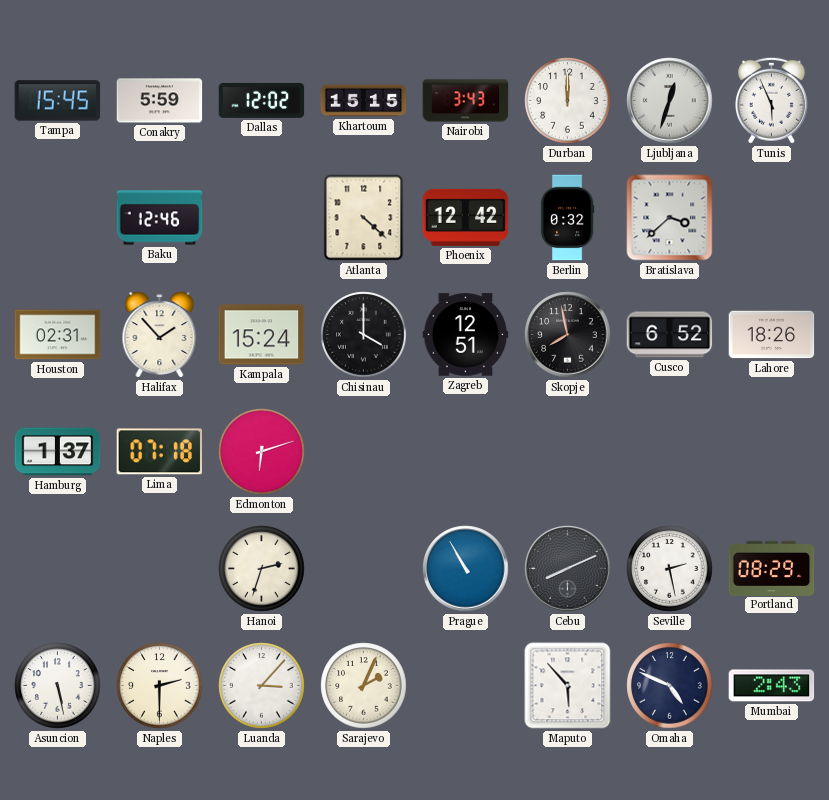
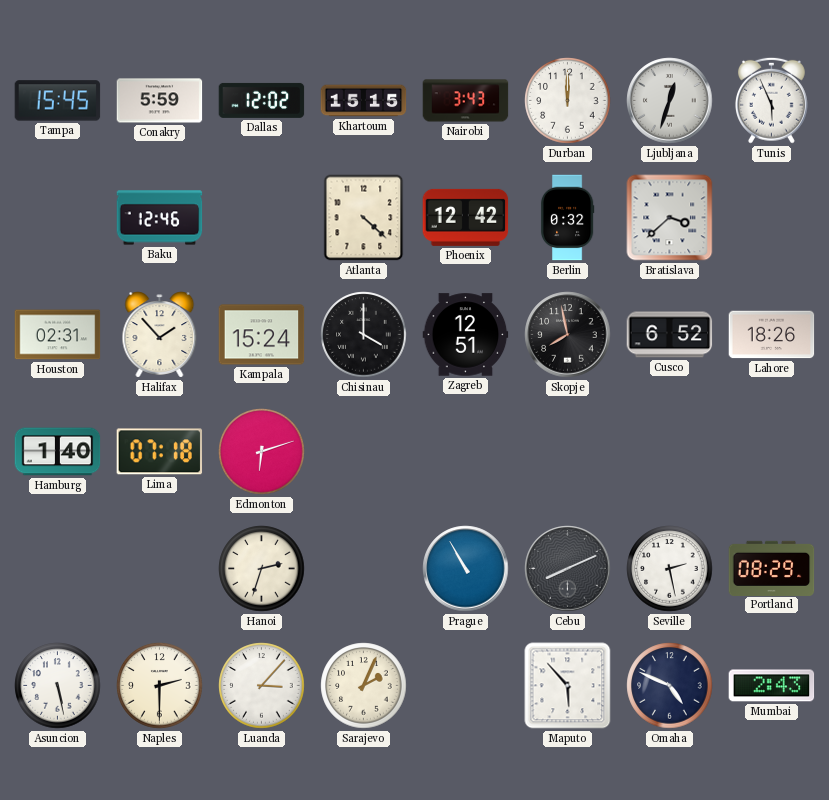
Hamburg: 1:37 -> 1:40 (58, 452)
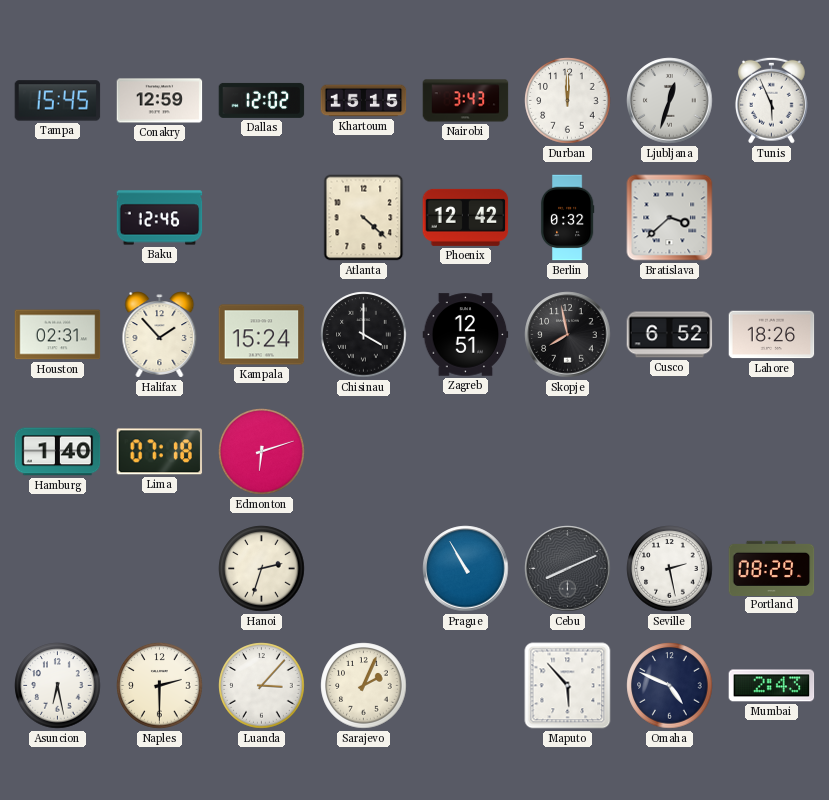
Conakry: 5:59 -> 12:59 (160, 101)
Asuncion: 5:28 -> 6:28 (58, 686)
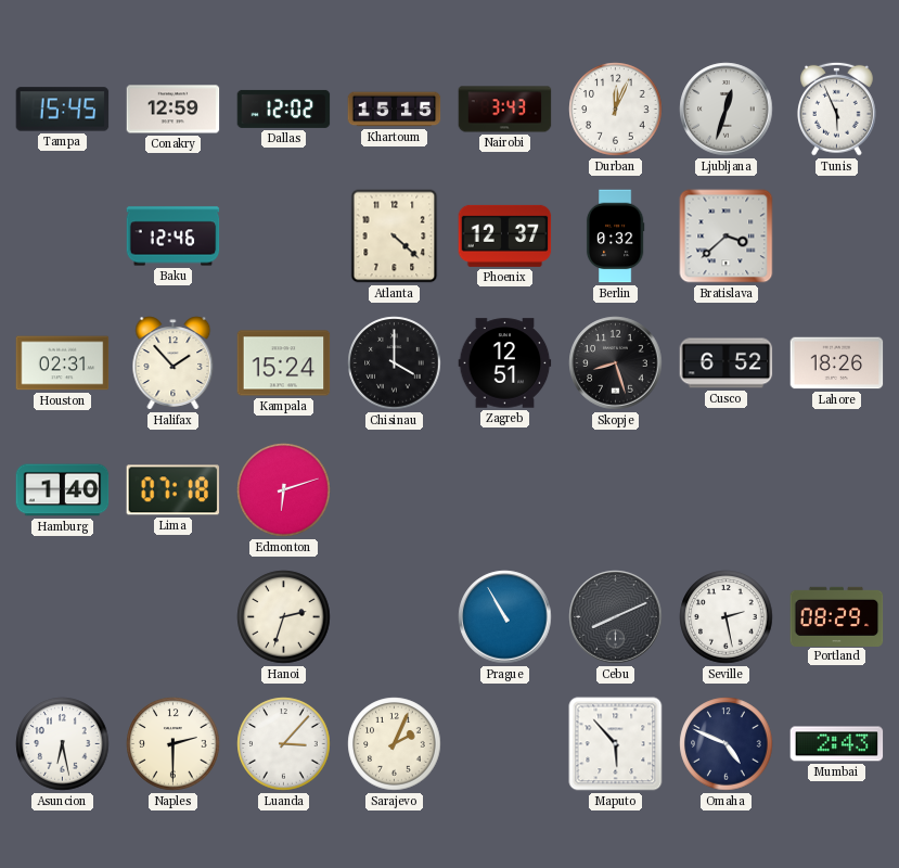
Durban: 12:00 -> 12:04 (616, 110)
Phoenix: 12:42 -> 12:37 (505, 235)
Skopje: 7:58 -> 8:27 (616, 363)
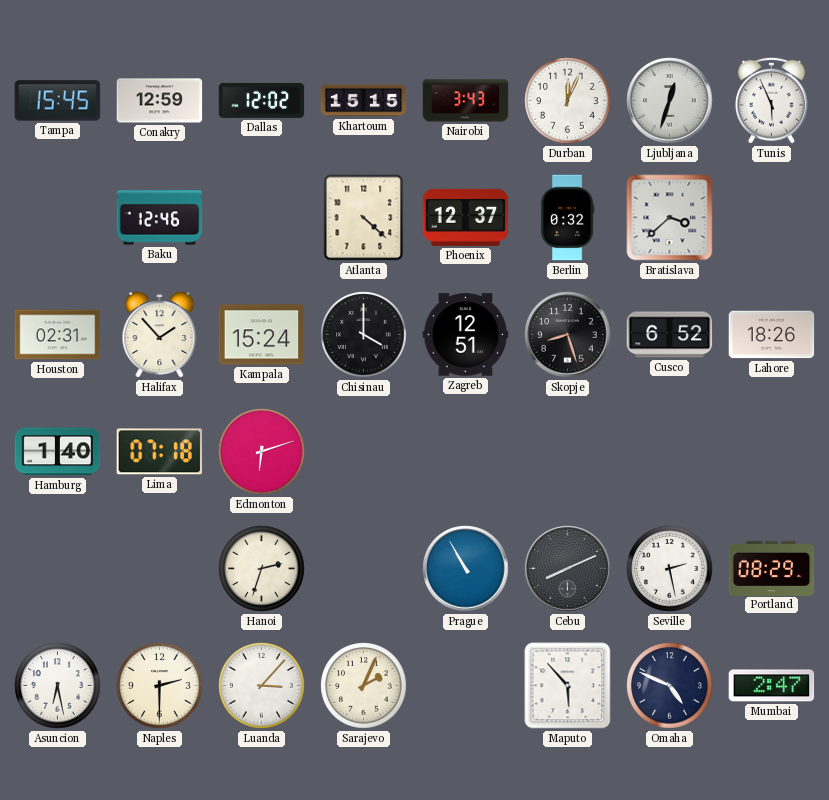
Mumbai: 2:43 -> 2:47 (772, 686)
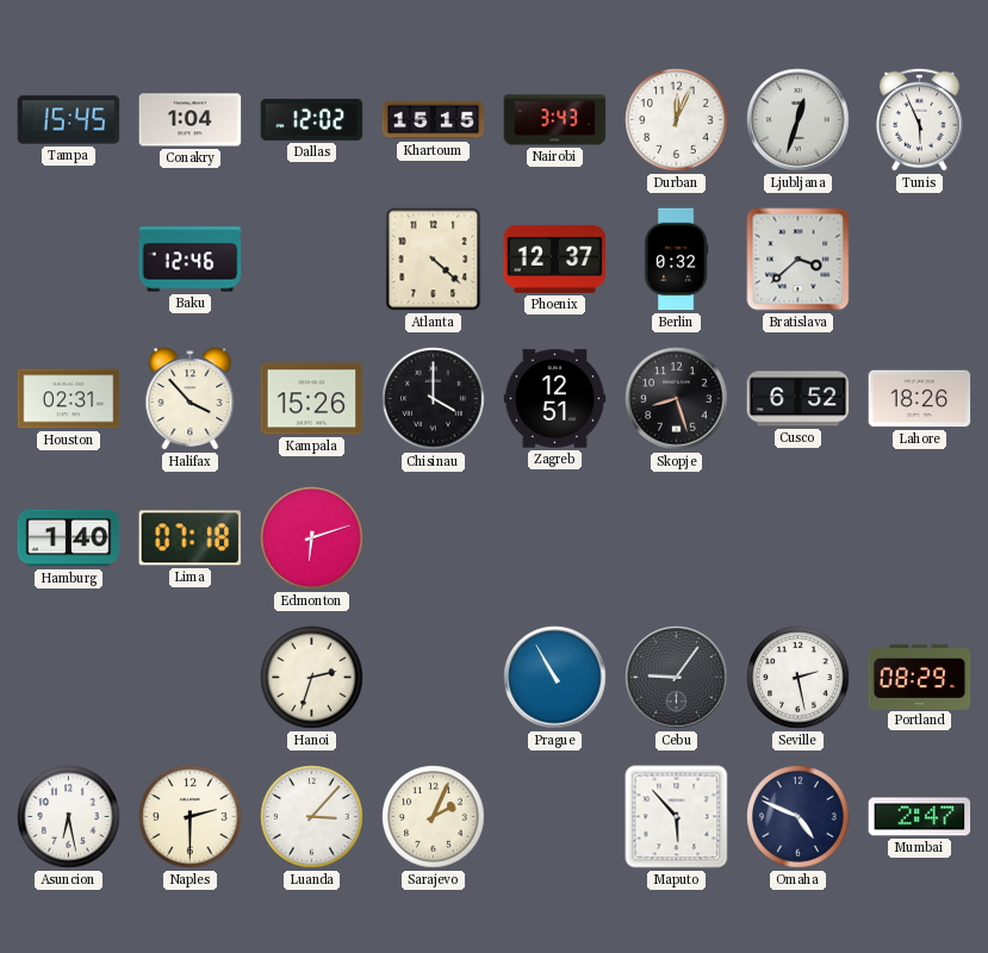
Conakry: 12:59 -> 1:04 (191, 120)
Halifax: 1:53 -> 3:53 (191, 399)
Kampala: 15:24 -> 15:26 (312, 399)
Cebu: 8:11 -> 9:06 (677, 678)
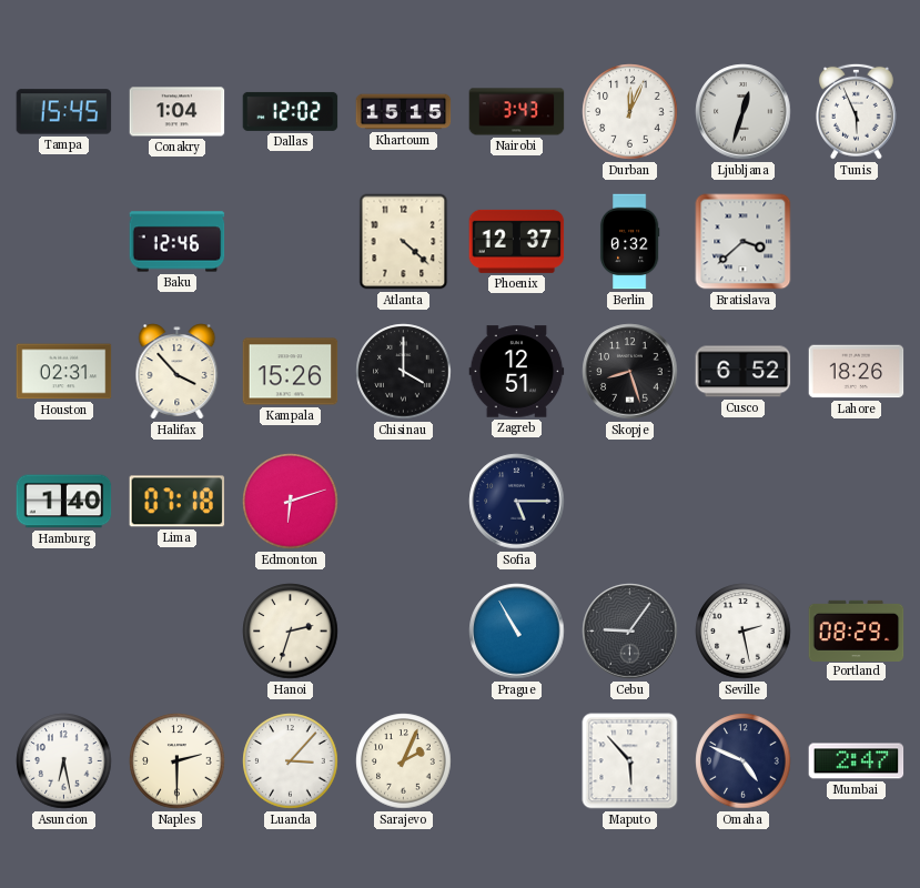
Sofia: none -> 5:15 (517, 502)
